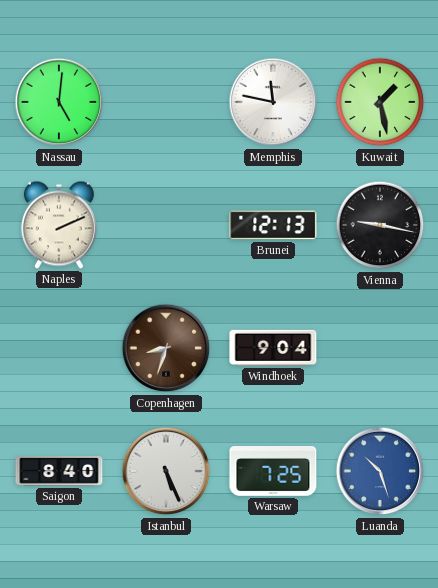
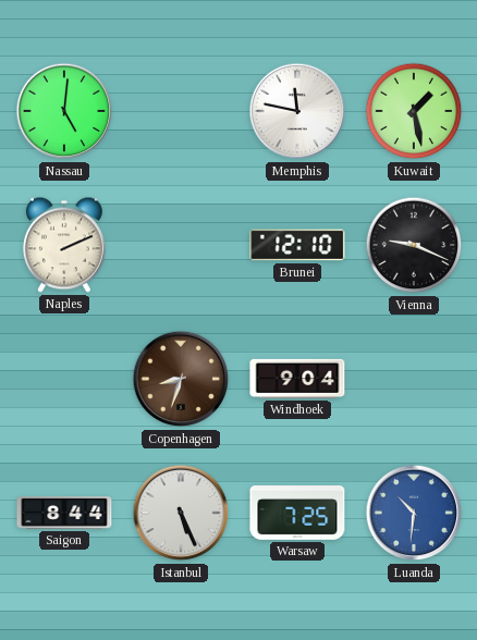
Brunei: 12:13 -> 12:10 (297, 245)
Vienna: 9:17 -> 9:19 (414, 245)
Saigon: 8:40 -> 8:44 (64, 513)
Luanda: 10:27 -> 10:31 (414, 513)
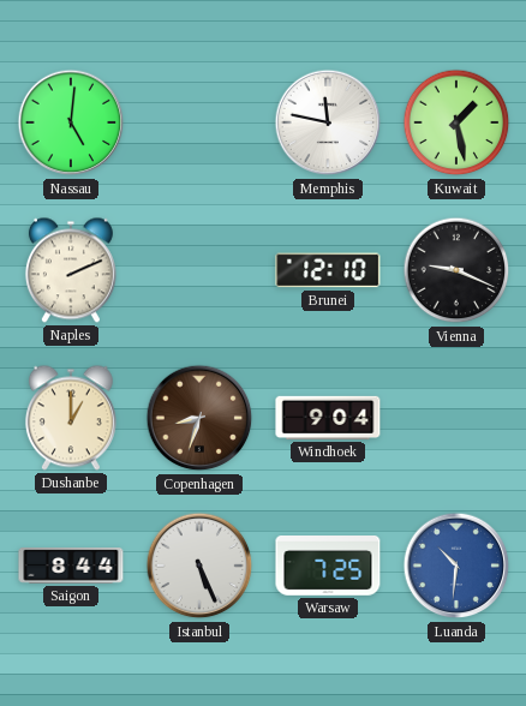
Dushanbe: none -> 1:00 (71, 418)
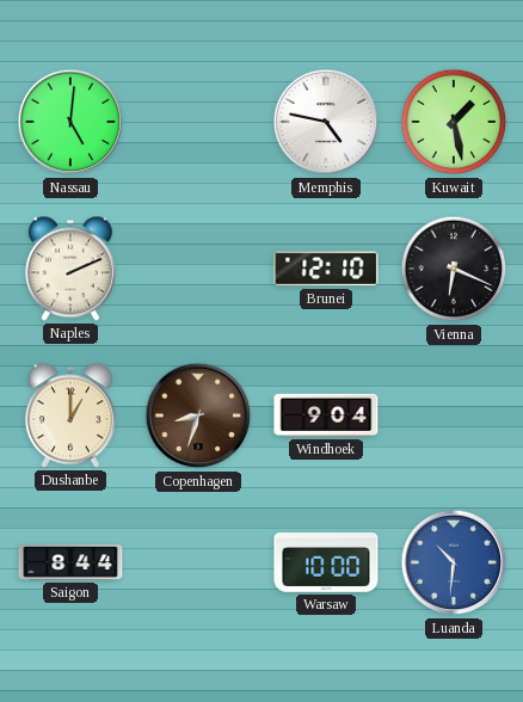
Memphis: 11:47 -> 4:47 (326, 122)
Vienna: 9:19 -> 6:19 (454, 269)
Istanbul: 5:26 -> none (199, 566)
Warsaw: 7:25 -> 10:00 (326, 564)
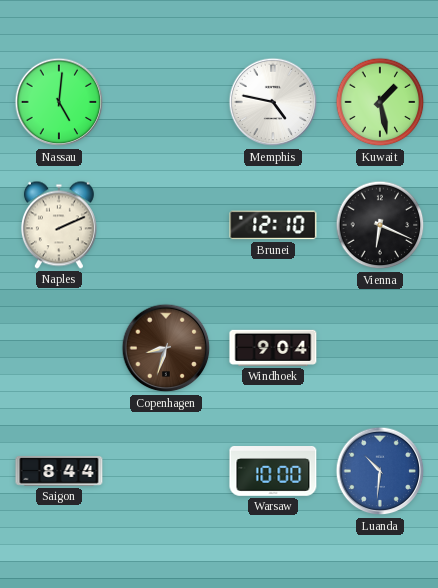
Dushanbe: 1:00 -> none (70, 415)
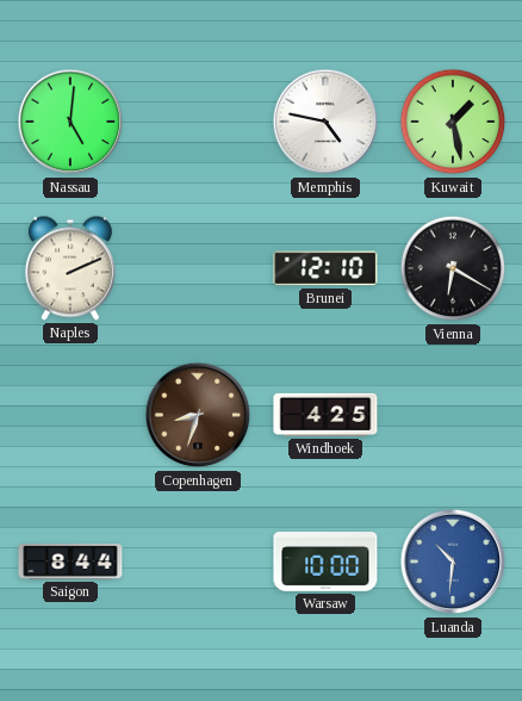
Vienna: 6:19 -> 6:20 (453, 268)
Windhoek: 9:04 -> 4:25 (325, 415)
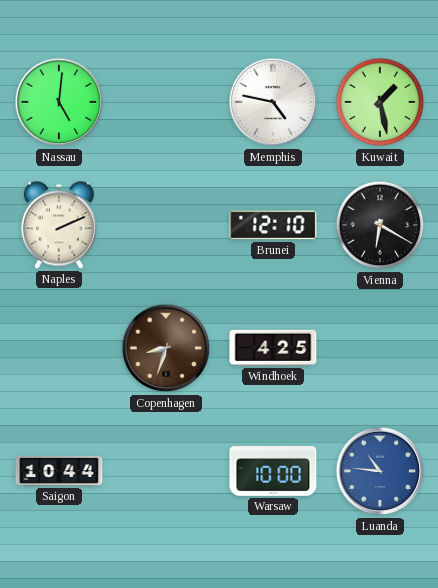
Saigon: 8:44 -> 10:44 (59, 471)
Luanda: 10:31 -> 10:46 (380, 471)
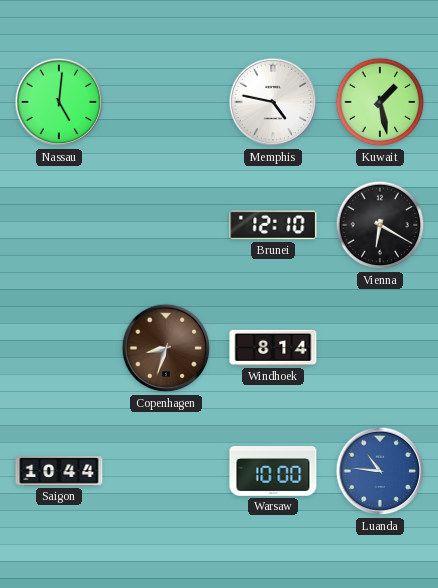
Naples: 2:11 -> none (59, 225)
Windhoek: 4:25 -> 8:14 (273, 348)
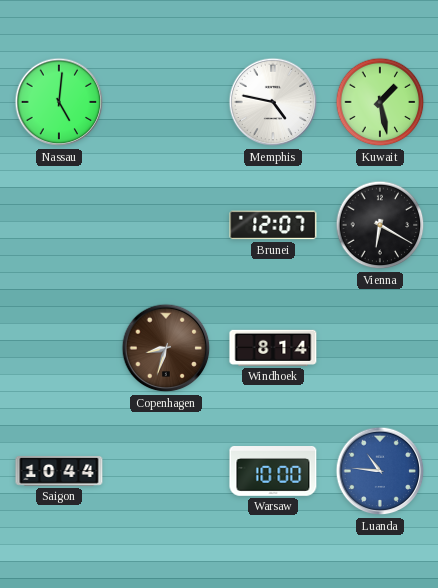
Brunei: 12:10 -> 12:07 (273, 225)
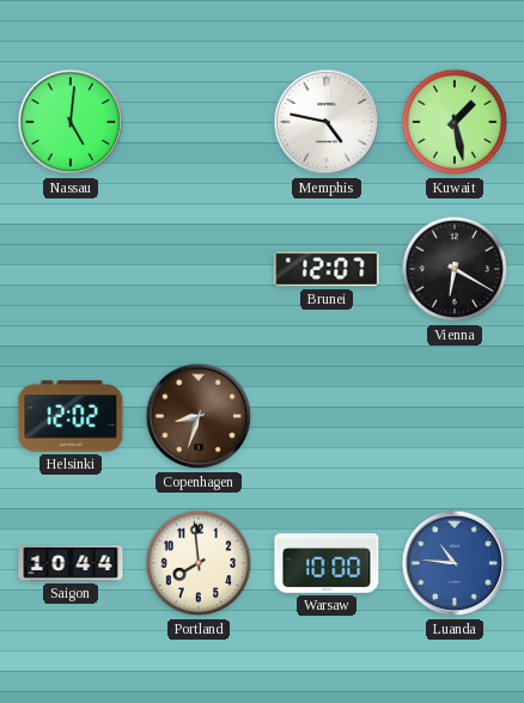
Helsinki: none -> 12:02 (71, 416)
Windhoek: 8:14 -> none (273, 348)
Portland: none -> 7:59 (199, 563)
